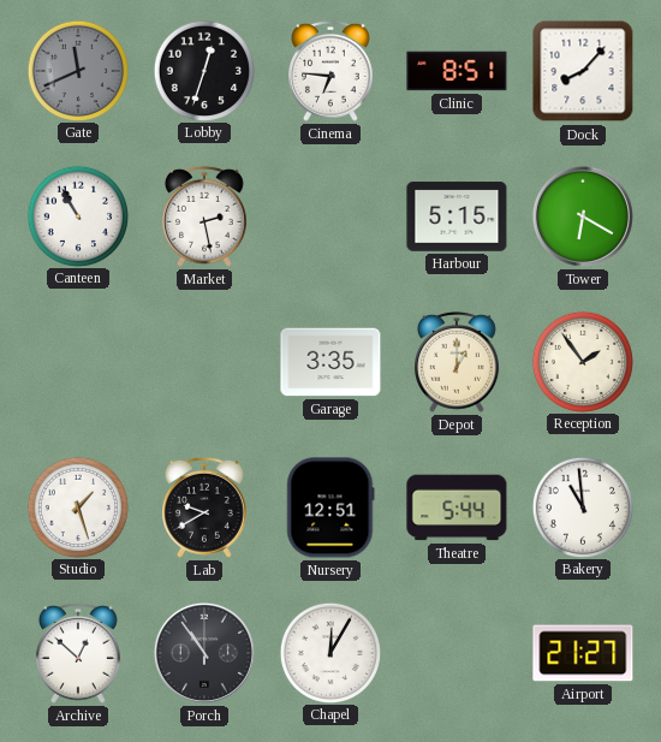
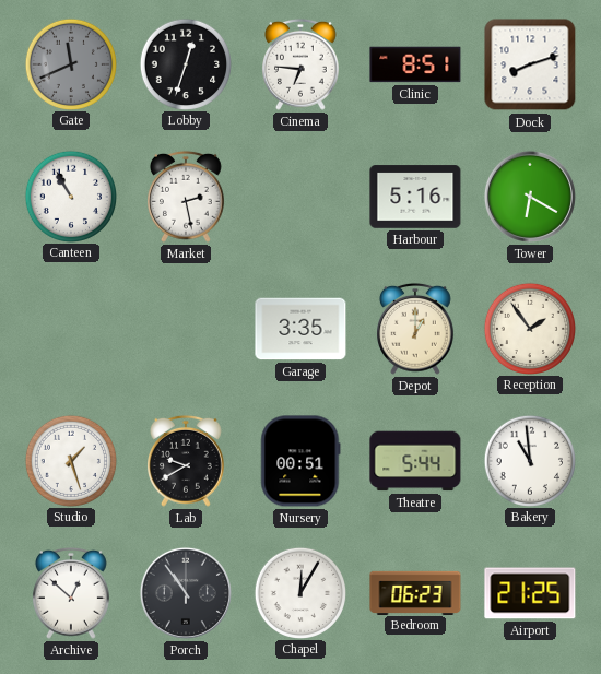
Dock: 8:07 -> 8:12 (530, 64)
Harbour: 5:15 -> 5:16 (415, 197)
Nursery: 12:51 -> 00:51 (300, 461)
Bedroom: none -> 06:23 (415, 592)
Airport: 21:27 -> 21:25 (530, 593)
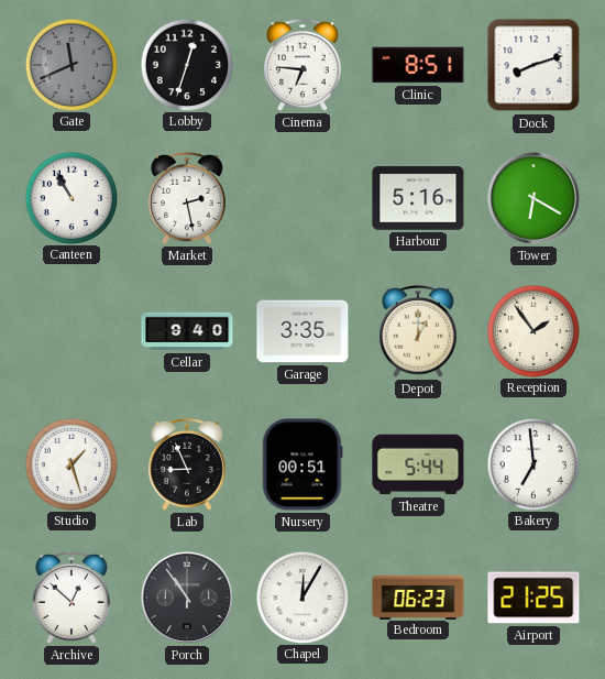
Cellar: none -> 9:40 (187, 331)
Lab: 9:40 -> 8:56 (188, 464)
Bakery: 10:59 -> 6:59 (532, 463)
